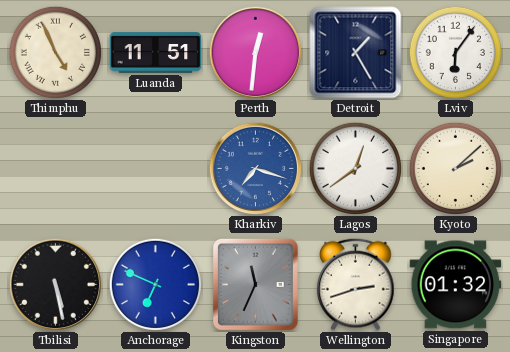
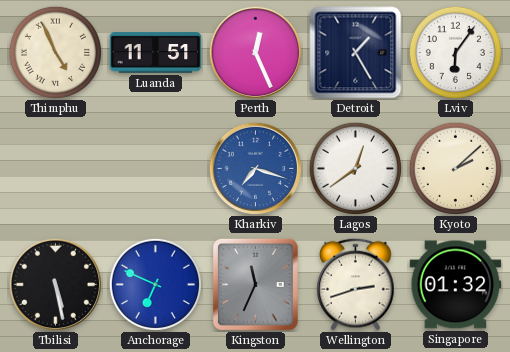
Perth: 12:31 -> 12:26 (255, 52)
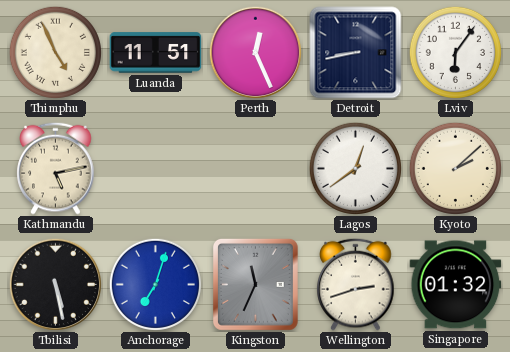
Detroit: 1:25 -> 8:43 (356, 53)
Kathmandu: none -> 5:13 (56, 168)
Kharkiv: 7:18 -> none (255, 168)
Anchorage: 6:49 -> 7:03 (155, 284)
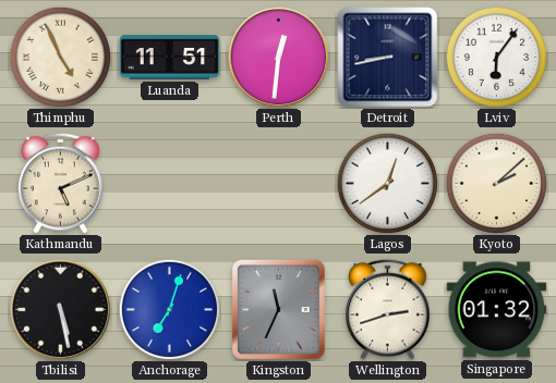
Perth: 12:26 -> 12:31 (278, 57)
Kathmandu: 5:13 -> 5:11 (61, 183)
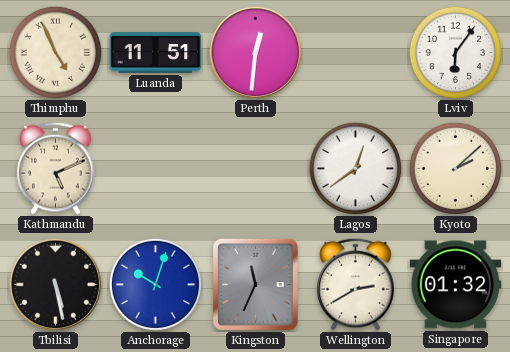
Detroit: 8:43 -> none (388, 58)
Anchorage: 7:03 -> 10:03 (155, 284)
Wellington: 2:42 -> 2:40 (356, 284)
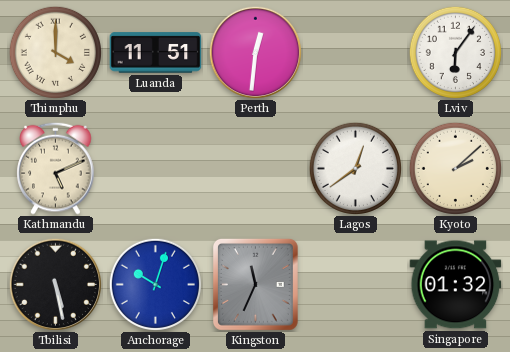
Thimphu: 4:56 -> 4:00 (55, 52)
Wellington: 2:40 -> none (356, 284)
